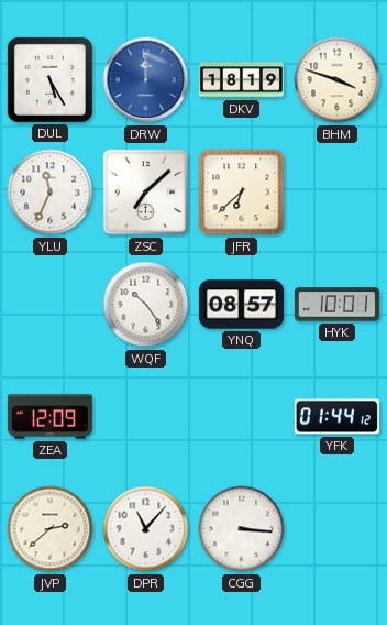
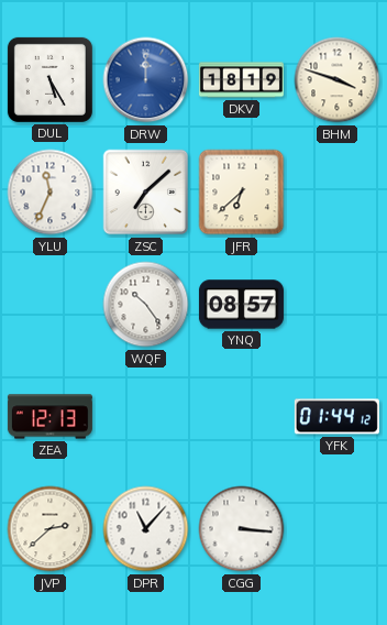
HYK: 10:01 -> none (336, 305)
ZEA: 12:09 -> 12:13 (49, 417)
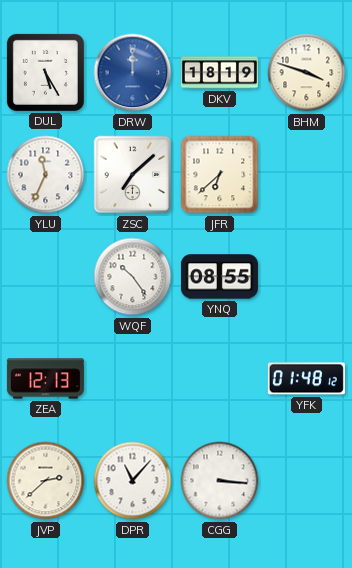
YNQ: 08:57 -> 08:55 (219, 277)
YFK: 01:44 -> 01:48 (306, 379)
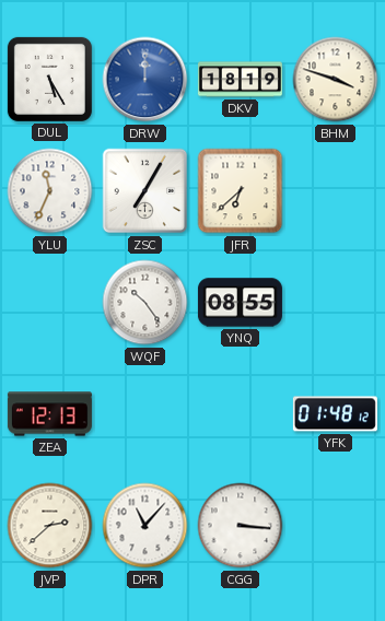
ZSC: 7:08 -> 7:05 (145, 191)
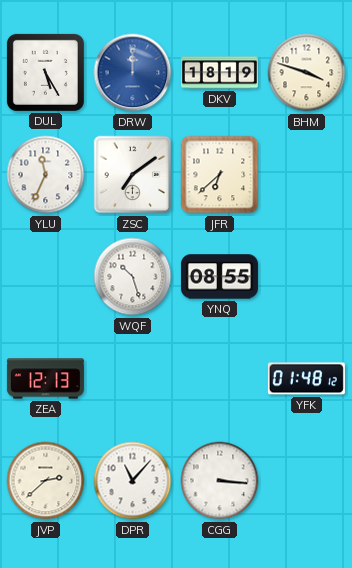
ZSC: 7:05 -> 7:09 (133, 175)
WQF: 10:24 -> 10:27 (133, 277)
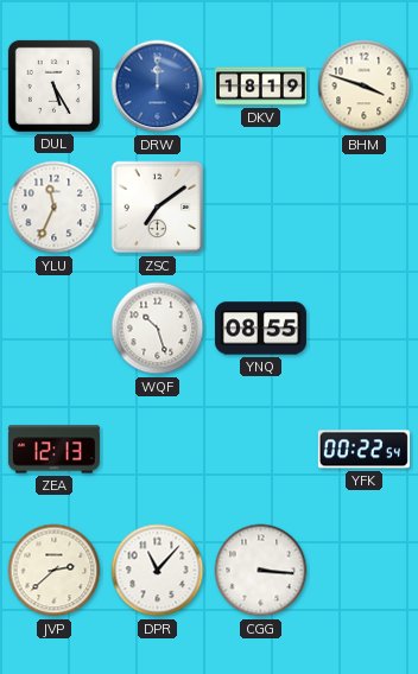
JFR: 6:38 -> none (220, 175)
YFK: 01:48 -> 00:22 (363, 450)
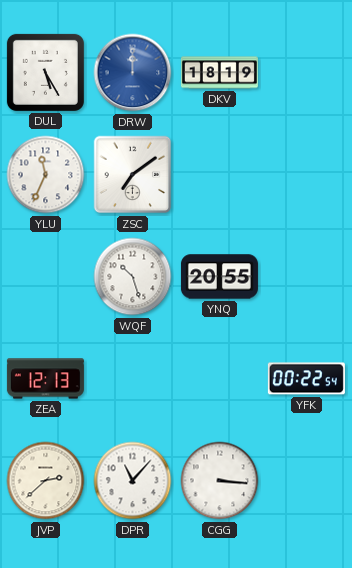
BHM: 3:48 -> none (365, 87)
YNQ: 08:55 -> 20:55 (219, 277)
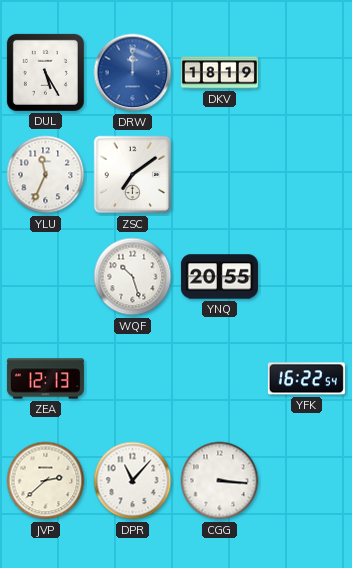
YFK: 00:22 -> 16:22 (306, 379)
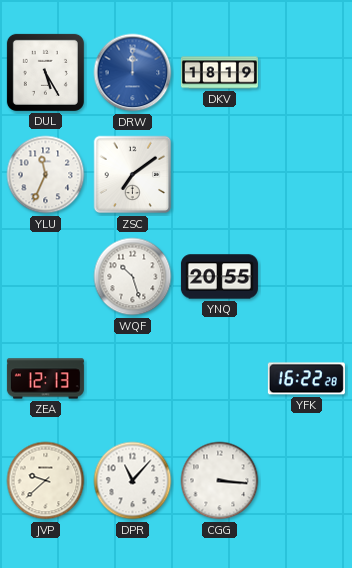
YFK: 16:22:54 -> 16:22:28 (306, 379)
JVP: 2:38 -> 9:38 (46, 481)
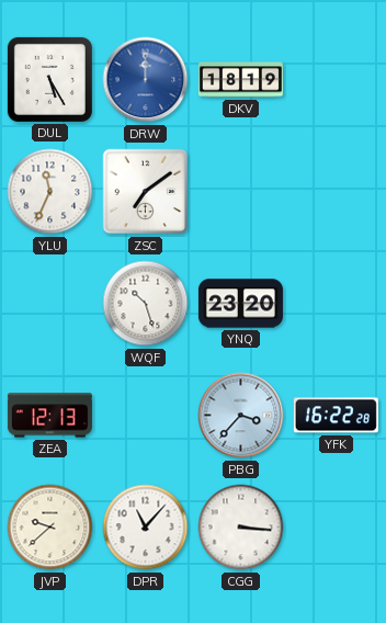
YNQ: 20:55 -> 23:20 (240, 304)
PBG: none -> 3:37 (241, 416)
